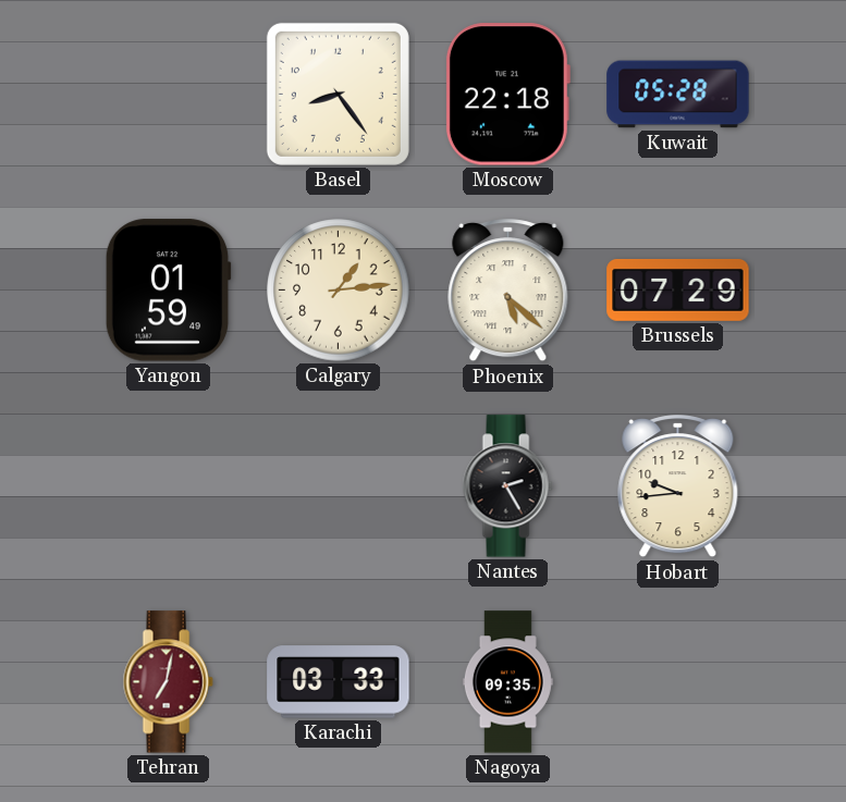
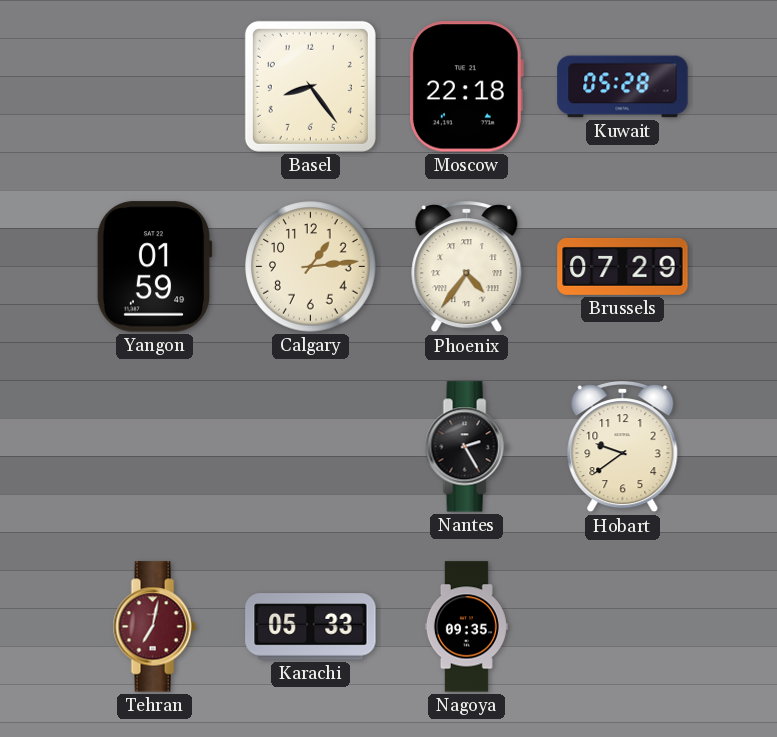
Phoenix: 5:22 -> 4:36 (467, 267)
Hobart: 9:44 -> 9:39 (623, 447)
Karachi: 03:33 -> 05:33 (311, 627)
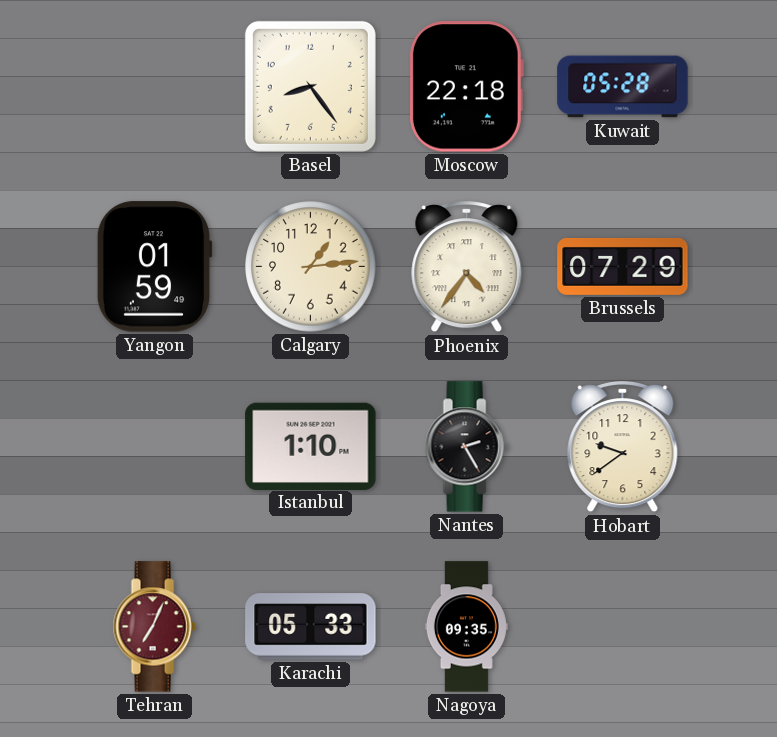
Istanbul: none -> 1:10 (311, 446)
Tehran: 7:02 -> 7:04 (154, 627)
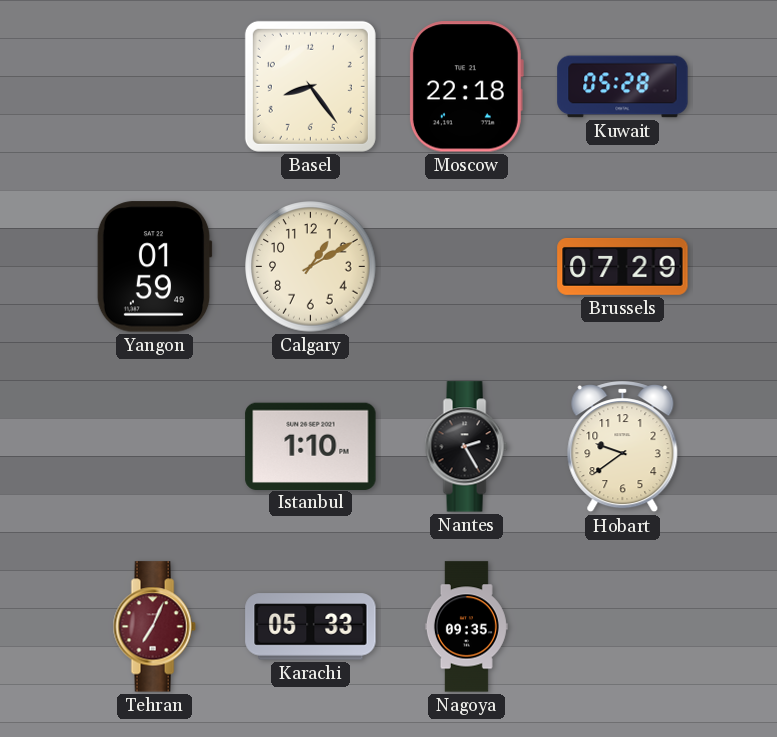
Calgary: 1:14 -> 1:10 (311, 267)
Phoenix: 4:36 -> none (467, 267)
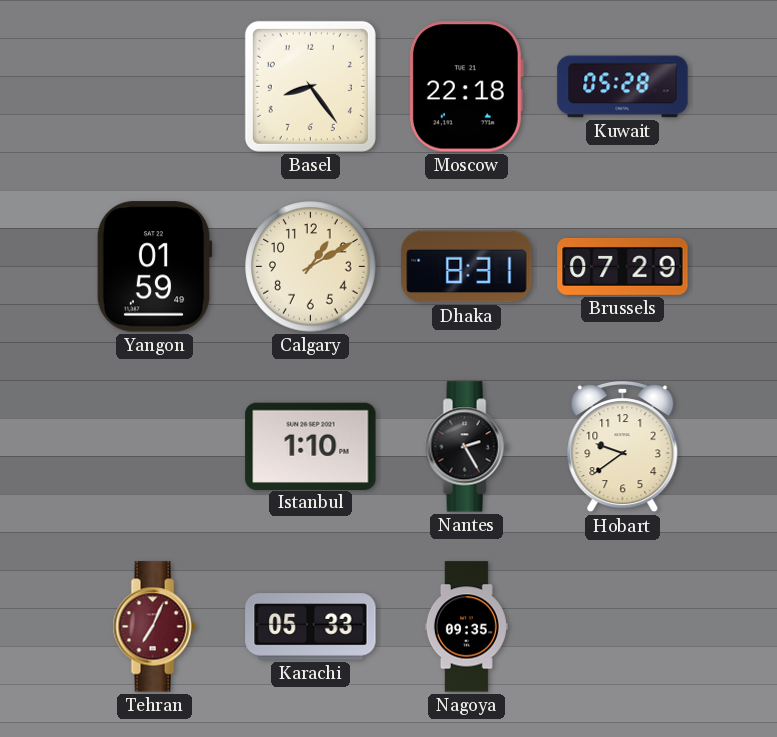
Dhaka: none -> 8:31 (467, 267)
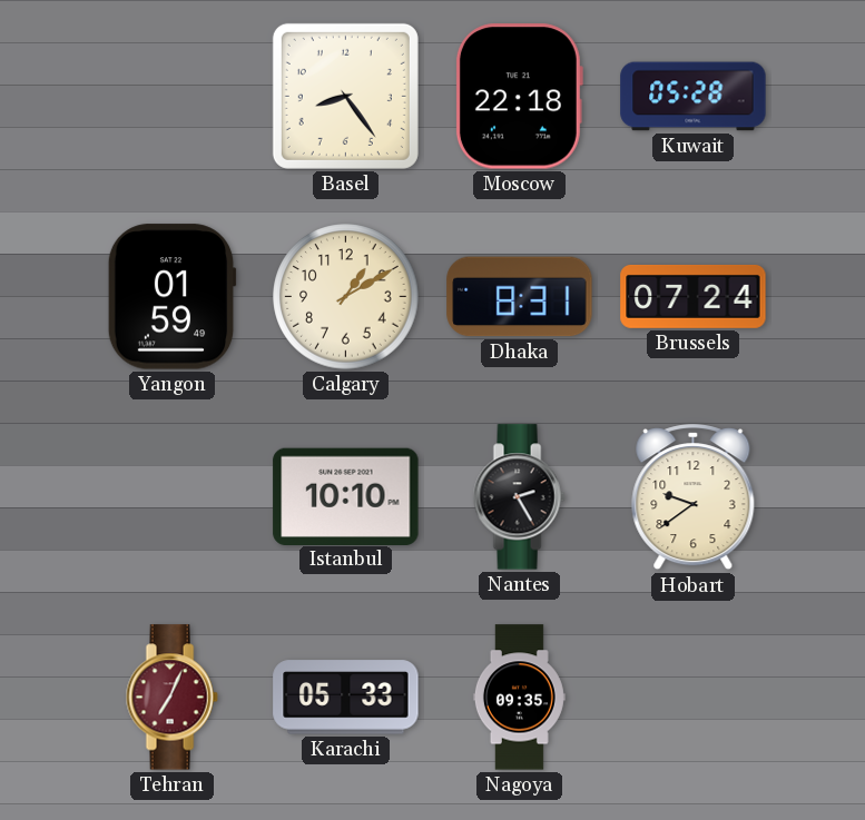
Brussels: 07:29 -> 07:24 (694, 296)
Istanbul: 1:10 -> 10:10 (346, 496)
